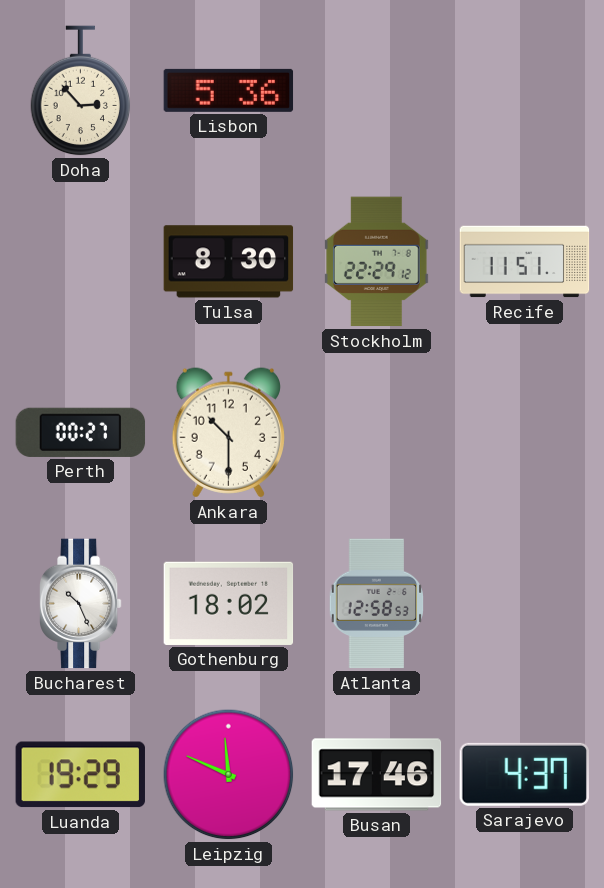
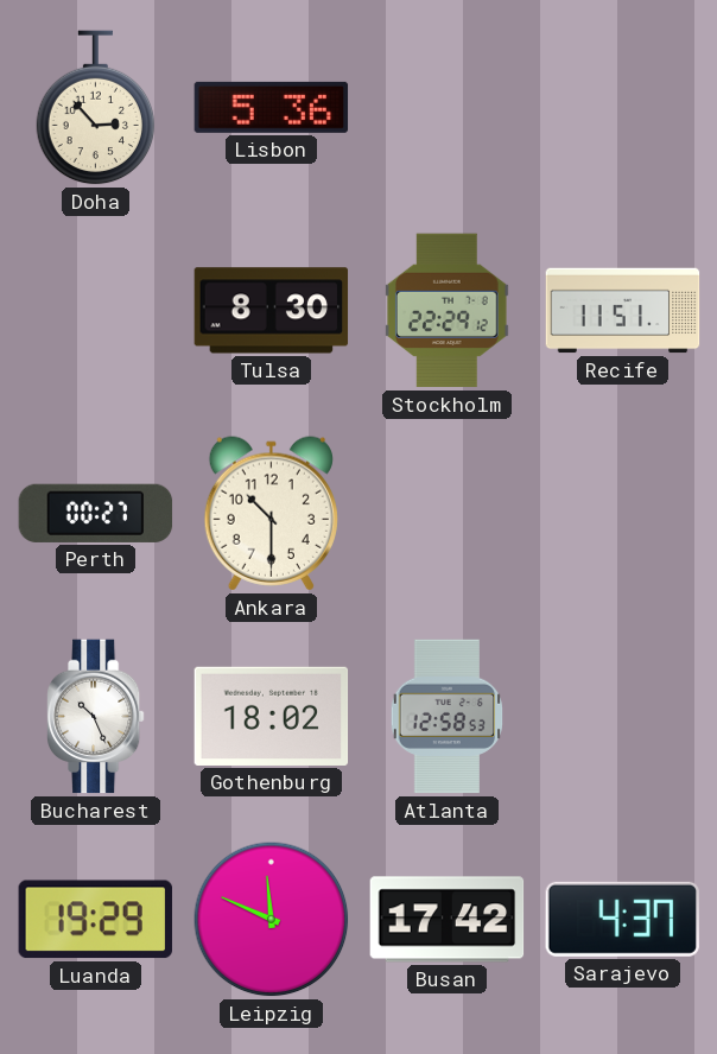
Busan: 17:46 -> 17:42 (448, 920)
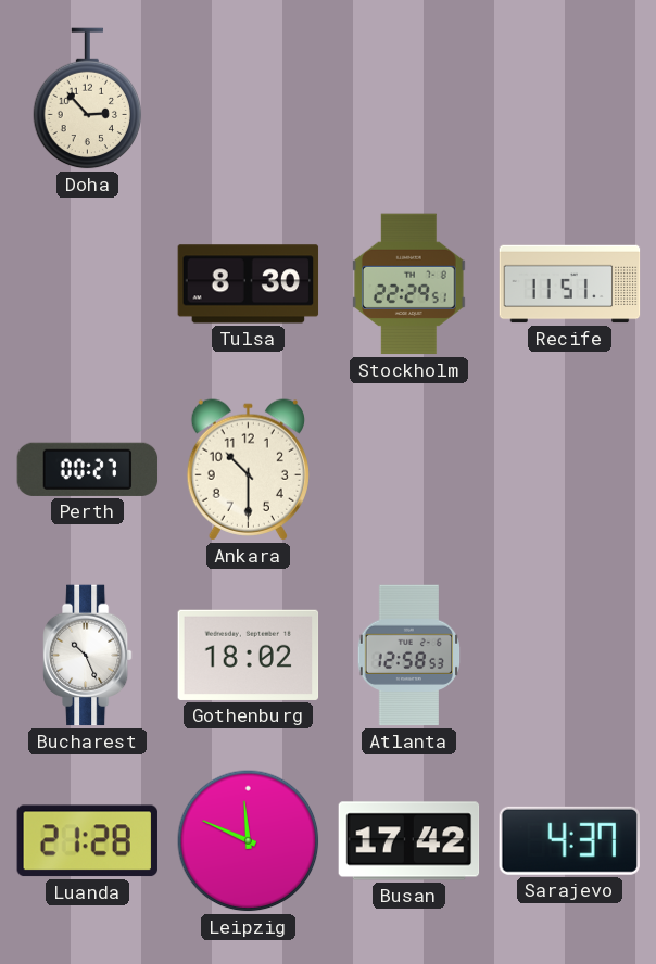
Lisbon: 5:36 -> none (272, 107)
Stockholm: 22:29:12 -> 22:29:51 (408, 284)
Luanda: 19:29 -> 21:28 (87, 841)
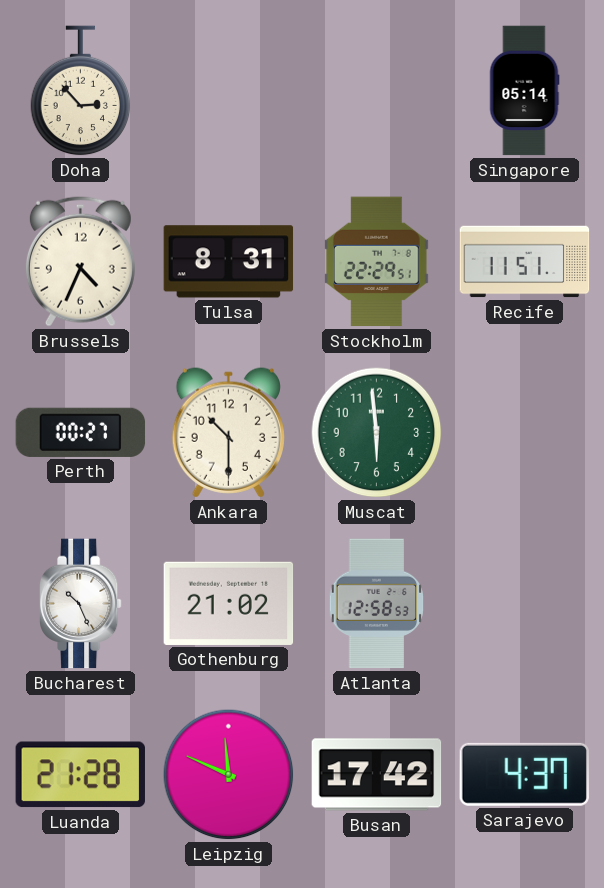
Singapore: none -> 05:14 (524, 91)
Brussels: none -> 4:34 (80, 261)
Tulsa: 8:30 -> 8:31 (229, 262)
Muscat: none -> 5:59 (377, 433)
Gothenburg: 18:02 -> 21:02 (229, 603)
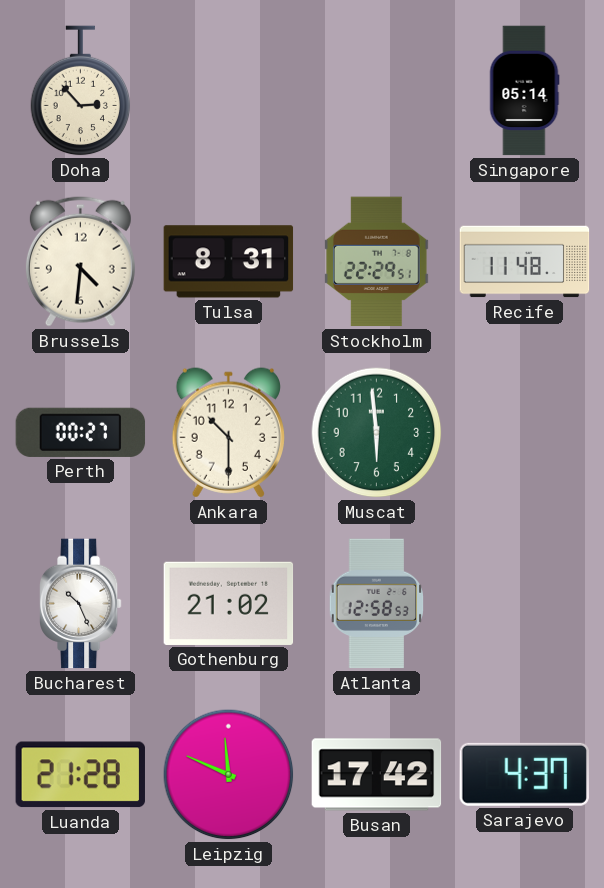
Brussels: 4:34 -> 4:31 (80, 261)
Recife: 11:51 -> 11:48 (525, 262)
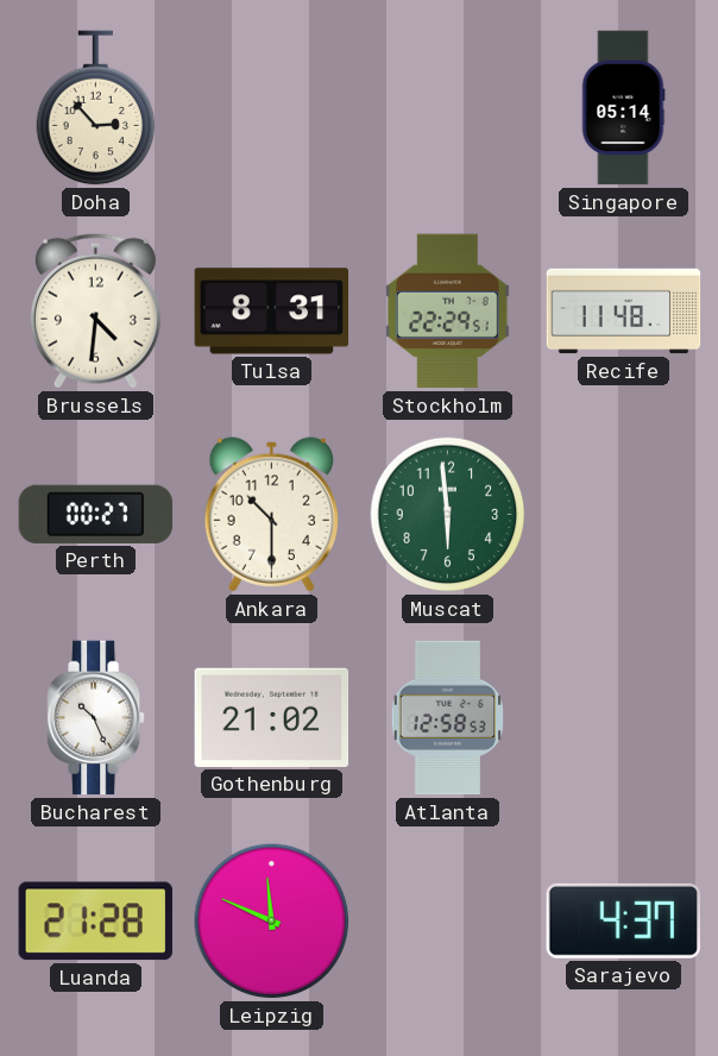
Busan: 17:42 -> none (377, 775)
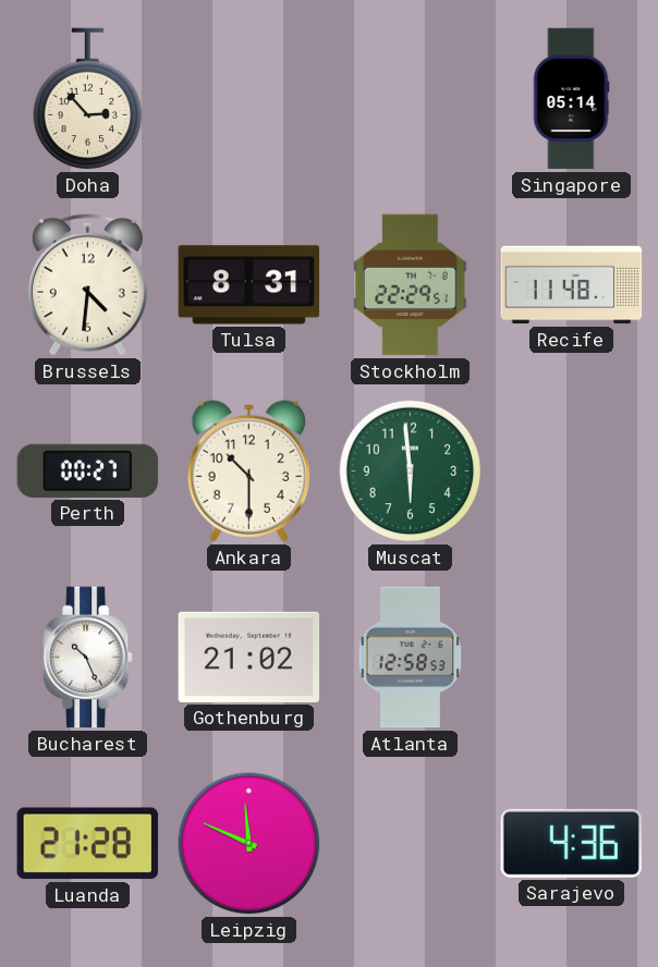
Sarajevo: 4:37 -> 4:36 (571, 843)
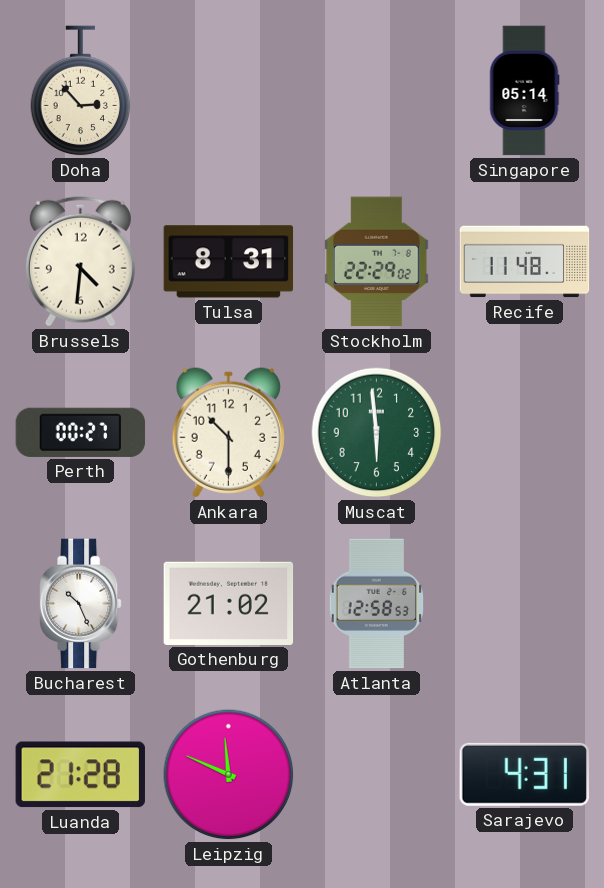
Stockholm: 22:29:51 -> 22:29:02 (376, 262)
Sarajevo: 4:36 -> 4:31 (524, 774)
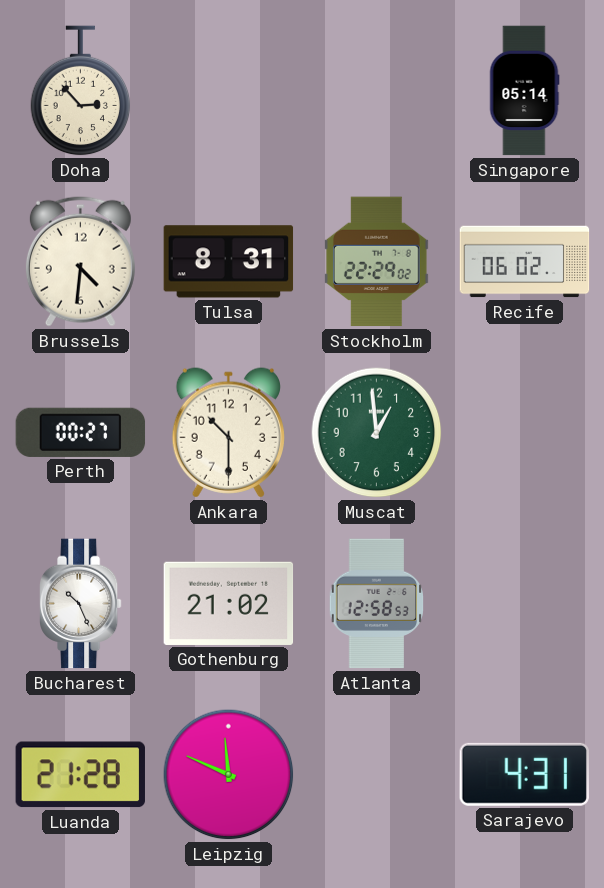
Recife: 11:48 -> 06:02 (525, 262)
Muscat: 5:59 -> 12:59 (377, 433)
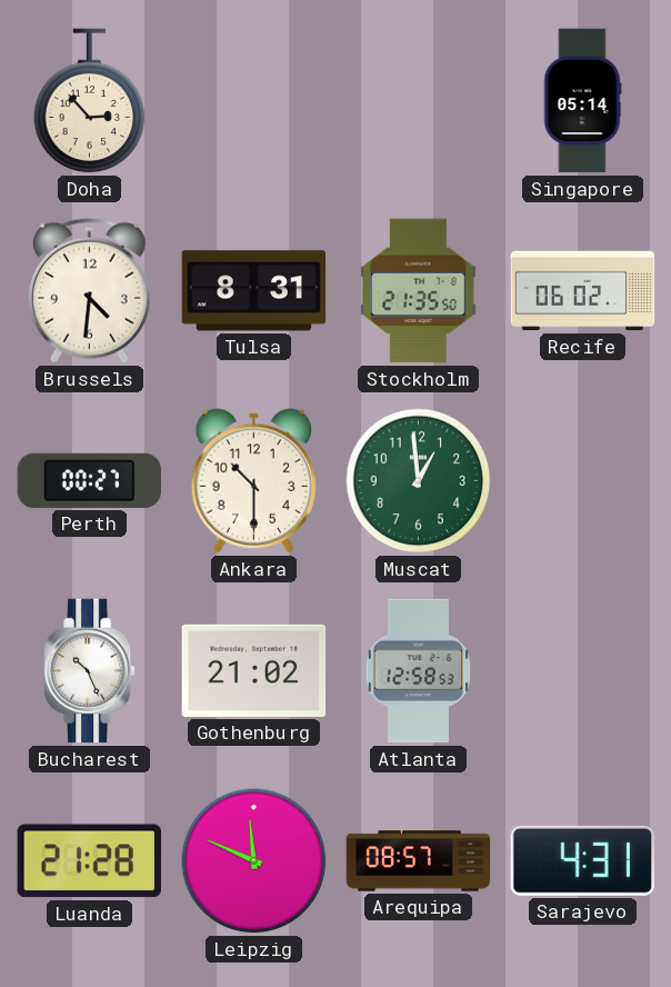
Stockholm: 22:29 -> 21:35 (418, 291)
Arequipa: none -> 08:57 (419, 861)
